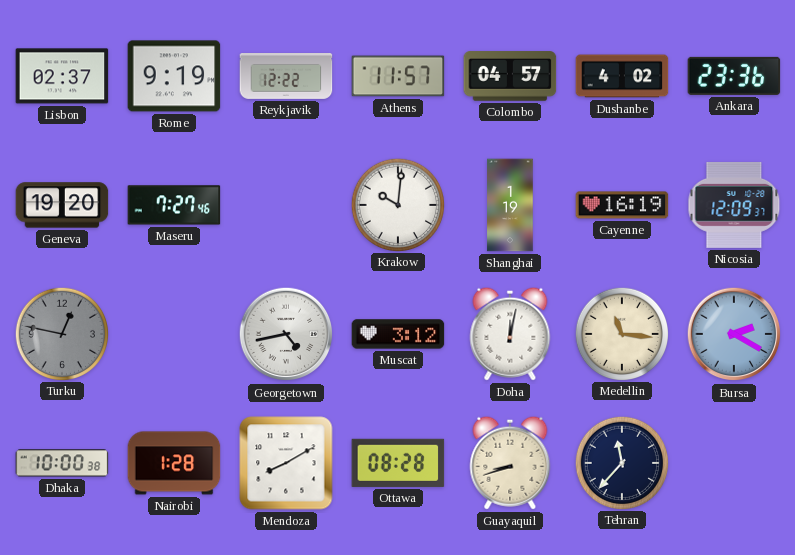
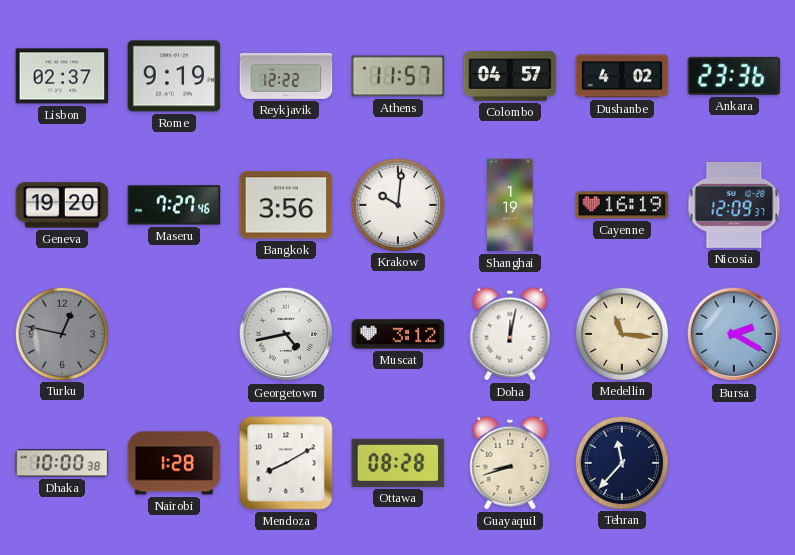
Bangkok: none -> 3:56 (286, 205)
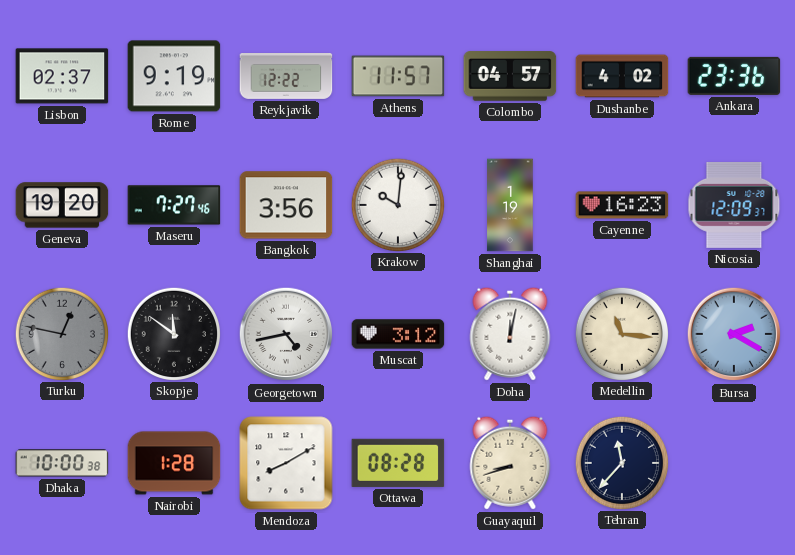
Cayenne: 16:19 -> 16:23 (622, 205)
Skopje: none -> 11:51 (173, 333)
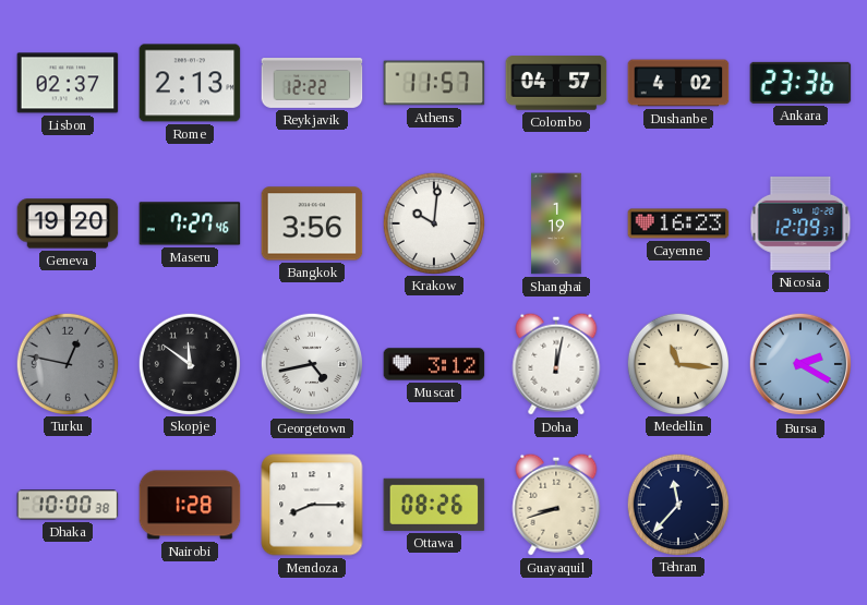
Rome: 9:19 -> 2:13 (190, 83)
Mendoza: 8:10 -> 8:15 (312, 505)
Ottawa: 08:28 -> 08:26 (434, 505)
